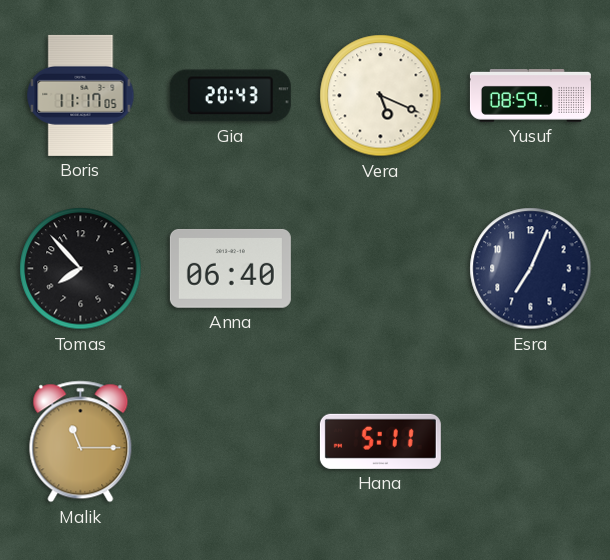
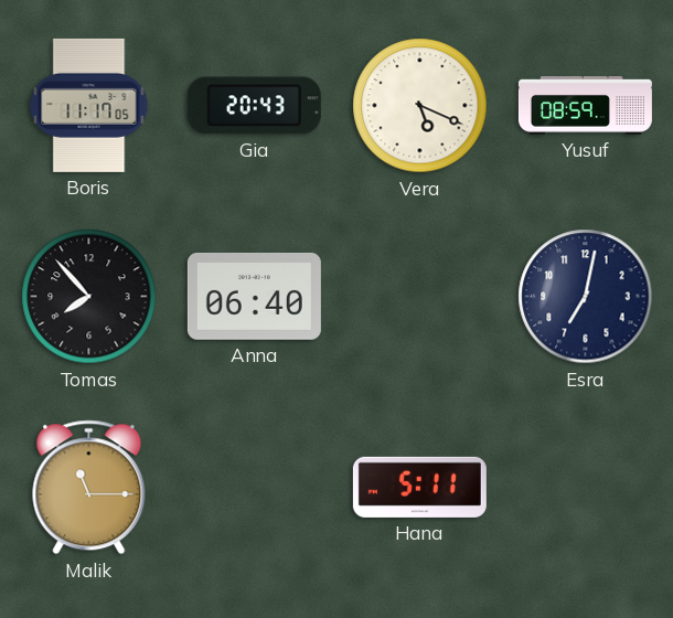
Esra: 7:04 -> 7:02 (586, 297)
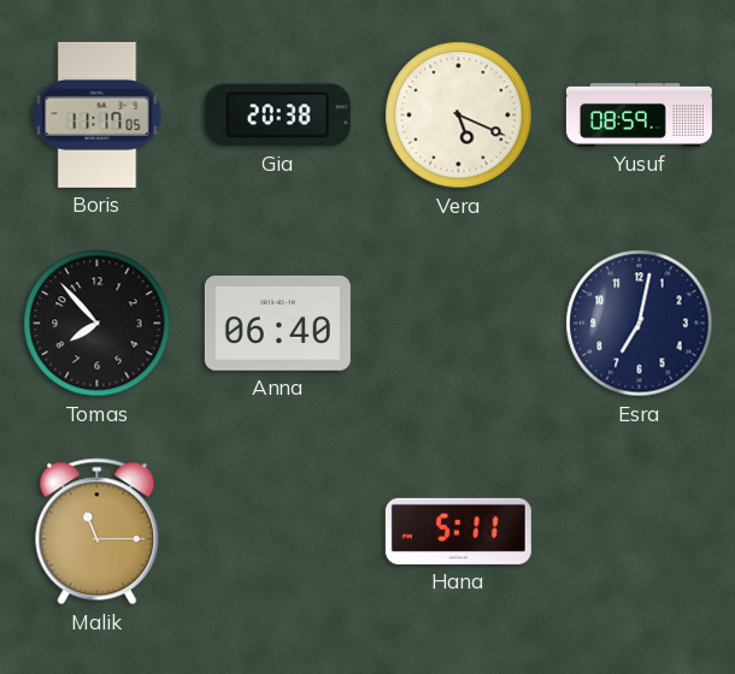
Gia: 20:43 -> 20:38 (277, 116)
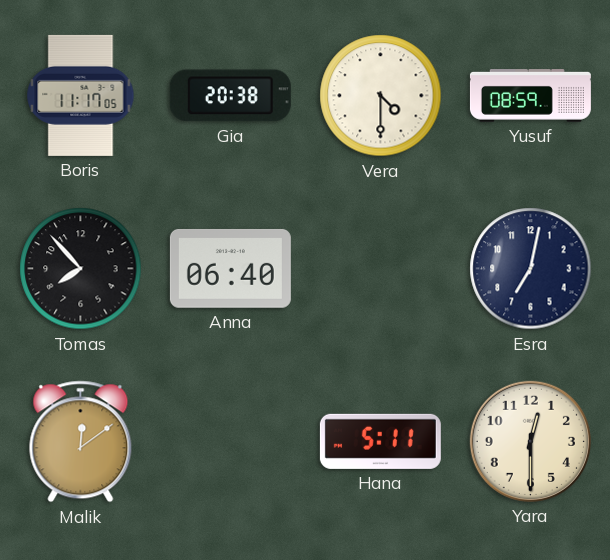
Vera: 5:19 -> 4:30 (381, 96)
Malik: 11:15 -> 12:09 (81, 442)
Yara: none -> 12:30 (530, 441)
